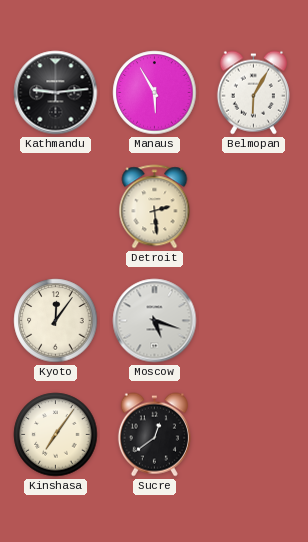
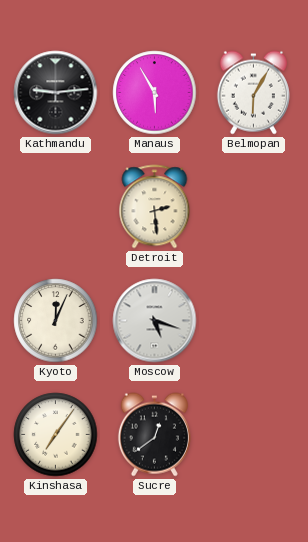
Kyoto: 12:06 -> 12:04 (56, 321)
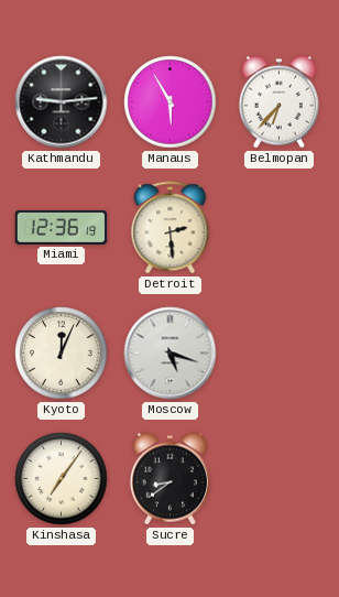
Belmopan: 6:05 -> 6:37 (278, 102)
Miami: none -> 12:36 (62, 227)
Sucre: 12:39 -> 8:39 (169, 479)
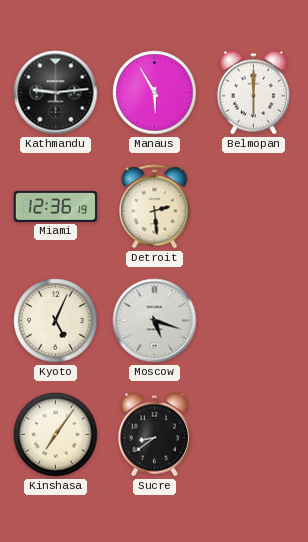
Belmopan: 6:37 -> 6:00 (253, 93)
Kyoto: 12:04 -> 5:04 (56, 321)
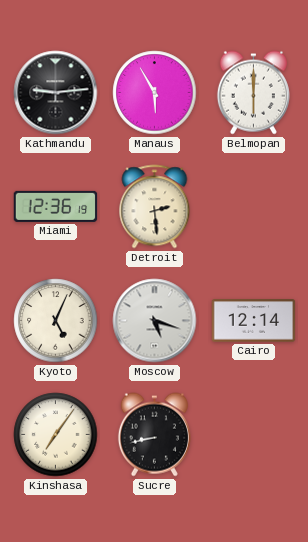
Cairo: none -> 12:14 (254, 321)
Sucre: 8:39 -> 8:43 (154, 435)
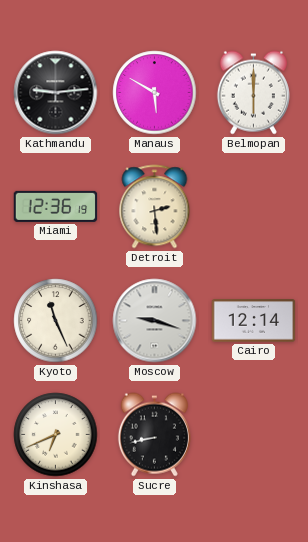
Manaus: 5:55 -> 5:50 (155, 93)
Kyoto: 5:04 -> 11:26 (56, 321)
Moscow: 5:18 -> 9:18 (155, 321)
Kinshasa: 7:06 -> 6:41 (56, 435)
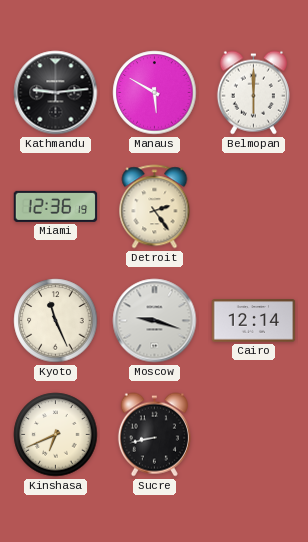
Detroit: 2:29 -> 2:24 (155, 207)
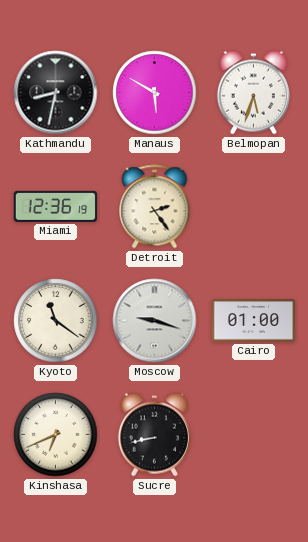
Kathmandu: 9:14 -> 8:32 (56, 93)
Belmopan: 6:00 -> 5:33 (253, 93)
Kyoto: 11:26 -> 11:21 (56, 321)
Cairo: 12:14 -> 01:00 (254, 321)
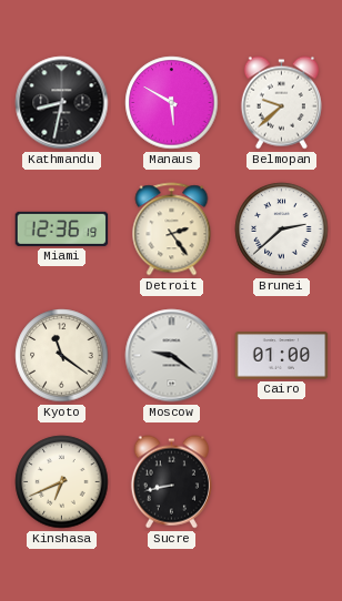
Belmopan: 5:33 -> 9:38 (281, 103)
Brunei: none -> 2:38 (282, 230)
Moscow: 9:18 -> 9:21 (172, 356)
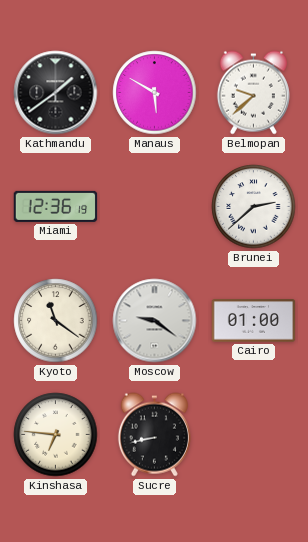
Kathmandu: 8:32 -> 1:39 (56, 93)
Detroit: 2:24 -> none (172, 230)
Kinshasa: 6:41 -> 6:46 (56, 435)
